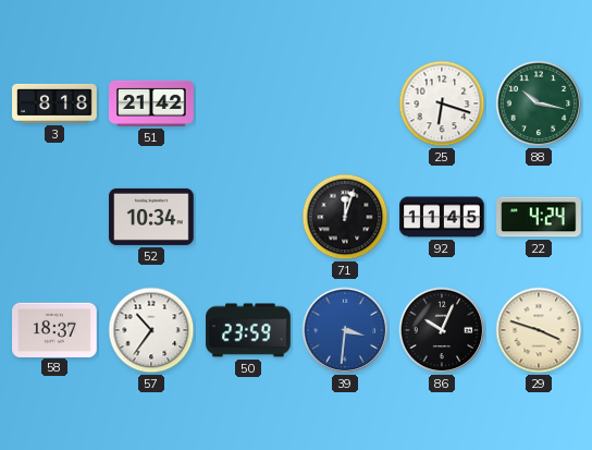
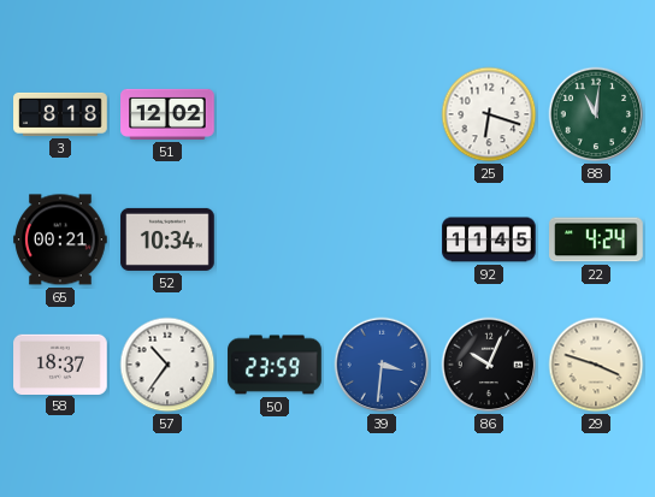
51: 21:42 -> 12:02 (167, 114)
88: 10:17 -> 11:01 (596, 114)
65: none -> 00:21 (60, 239)
71: 12:03 -> none (345, 217)
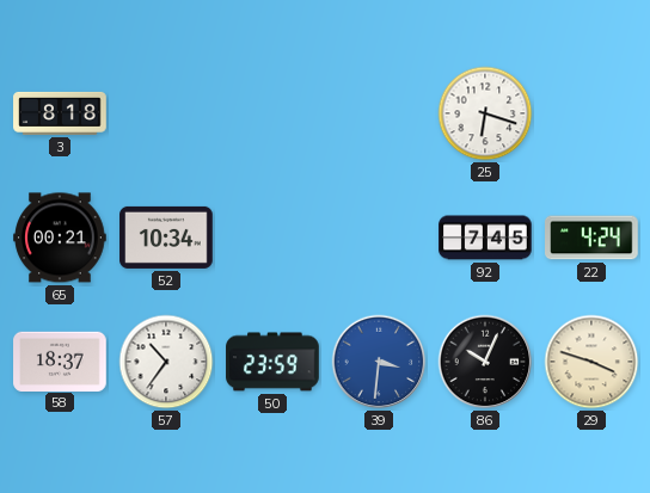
51: 12:02 -> none (167, 114)
88: 11:01 -> none (596, 114)
92: 11:45 -> 7:45 (485, 238)
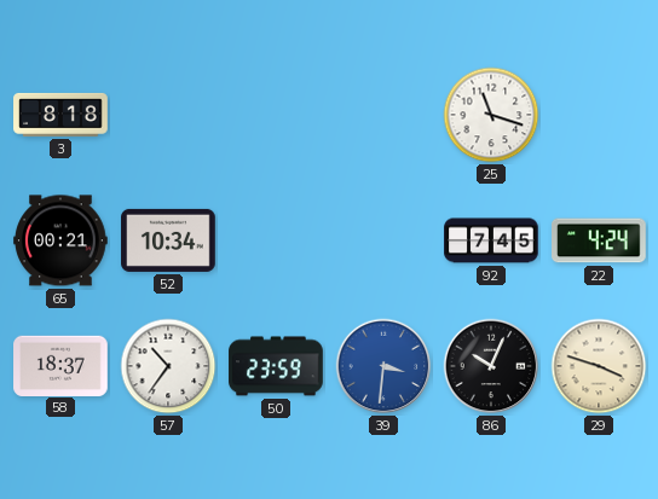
25: 6:18 -> 11:18 (491, 115)
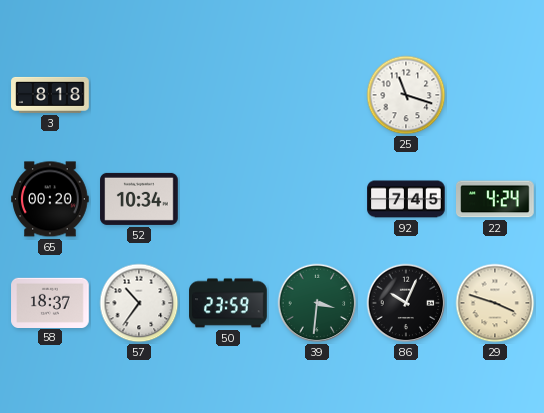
65: 00:21 -> 00:20 (50, 199)
39 dial: blue -> green (317, 303)
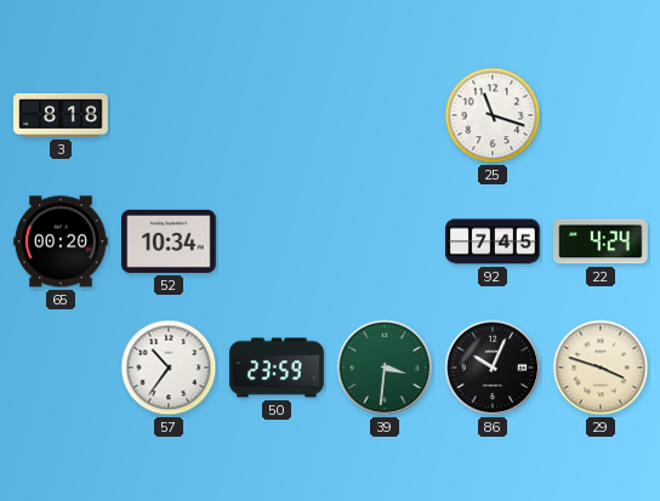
58: 18:37 -> none (50, 302)
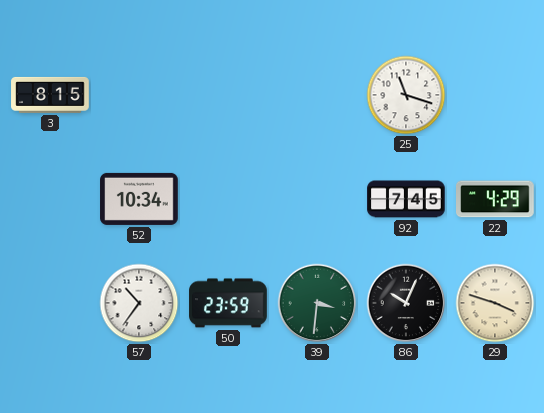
3: 8:18 -> 8:15 (50, 95)
65: 00:20 -> none (61, 241)
22: 4:24 -> 4:29 (496, 199)
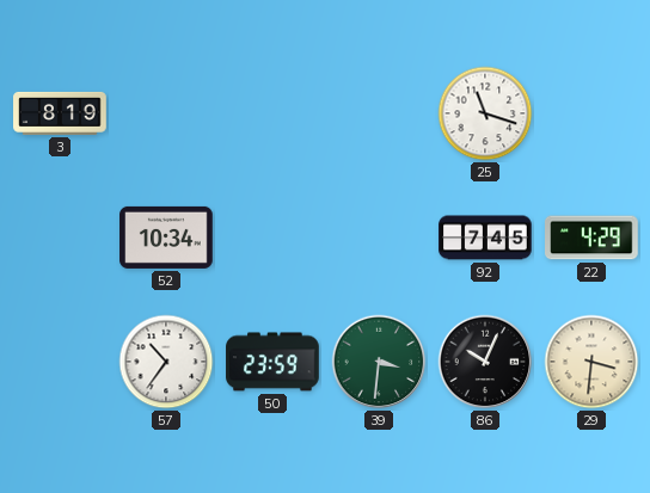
3: 8:15 -> 8:19 (60, 113)
29: 3:48 -> 3:31 (591, 362)
